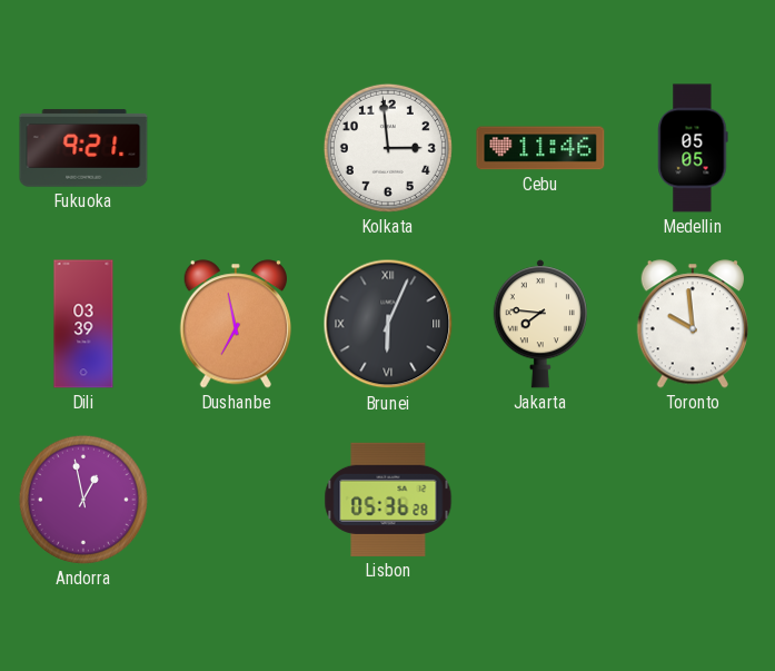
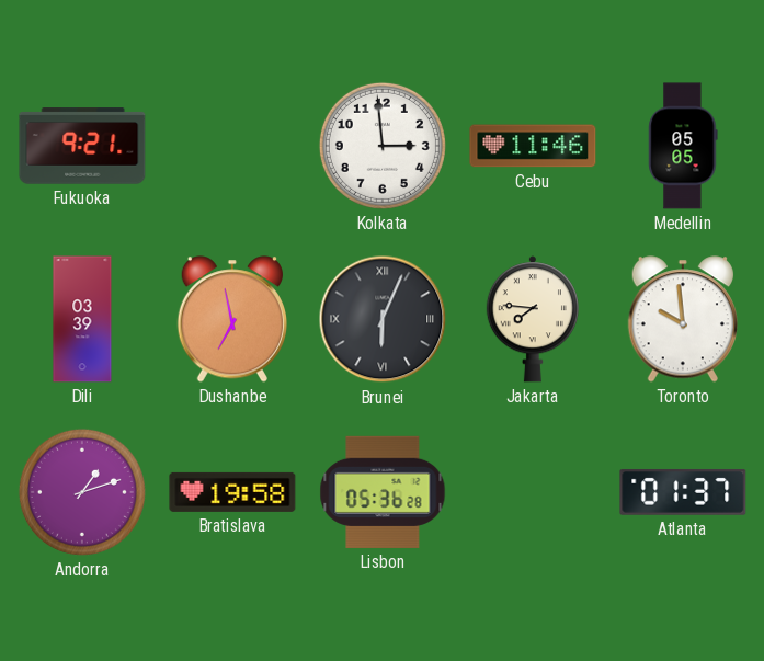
Andorra: 12:58 -> 1:12 (82, 492)
Bratislava: none -> 19:58 (232, 492)
Atlanta: none -> 01:37 (683, 492)
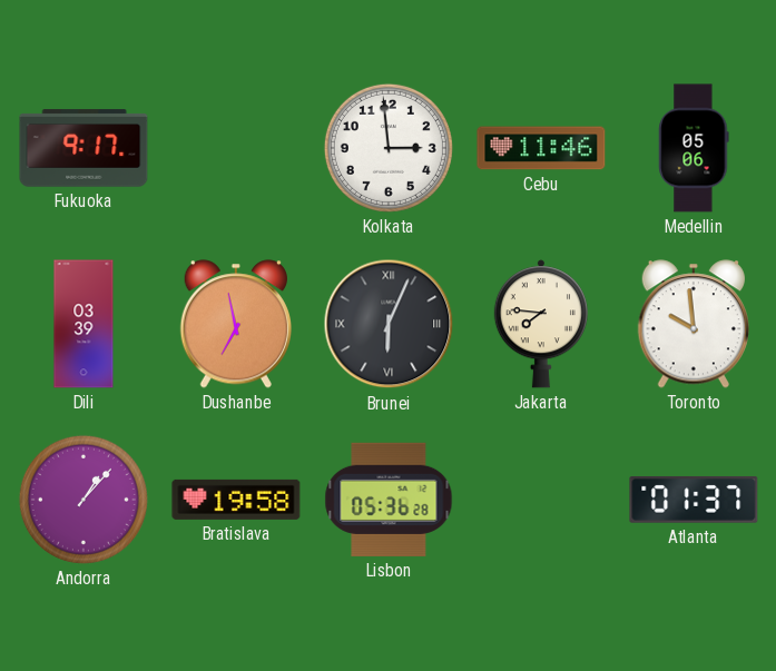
Fukuoka: 9:21 -> 9:17 (84, 148)
Medellin: 05:05 -> 05:06 (694, 148)
Andorra: 1:12 -> 1:07 (84, 500)
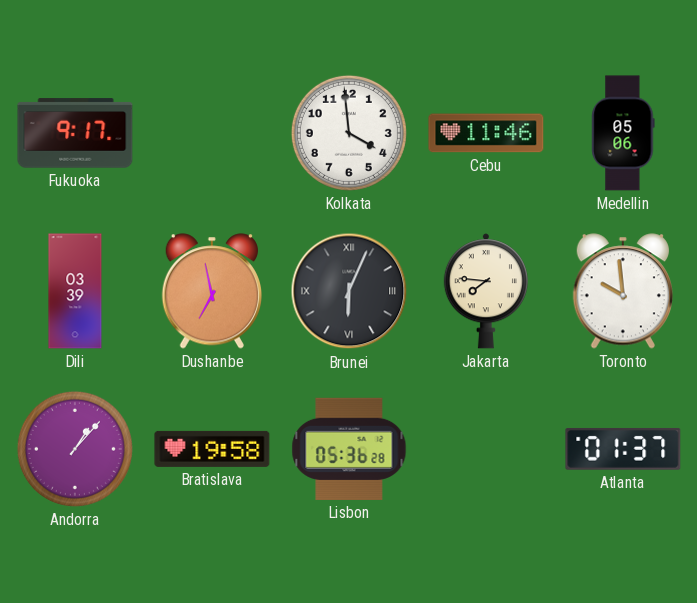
Kolkata: 2:59 -> 3:59 (349, 133)
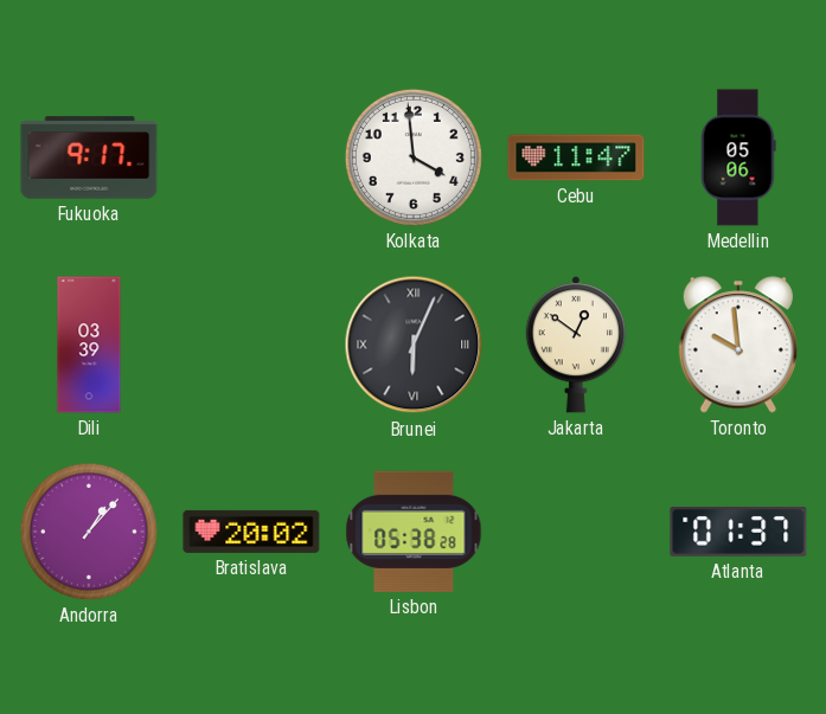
Cebu: 11:46 -> 11:47 (576, 157)
Dushanbe: 6:58 -> none (211, 291)
Jakarta: 7:46 -> 12:51 (576, 345)
Bratislava: 19:58 -> 20:02 (251, 532)
Lisbon: 05:36 -> 05:38 (414, 532)
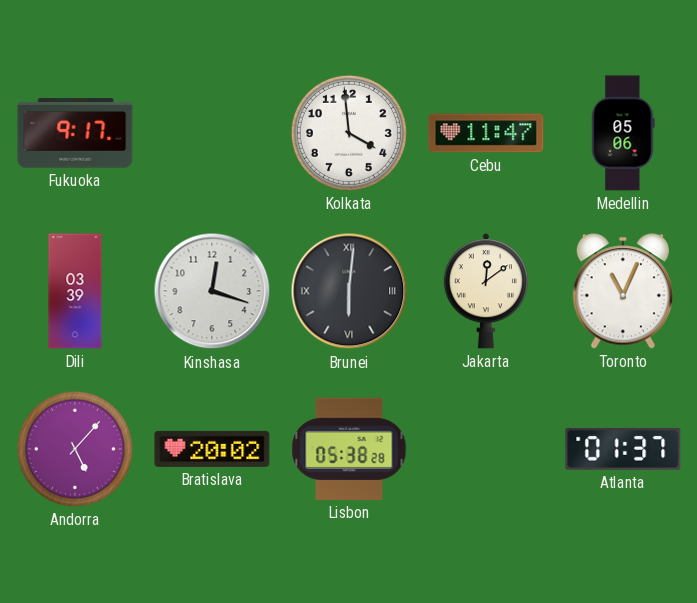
Kinshasa: none -> 12:18 (212, 291)
Brunei: 6:04 -> 6:01 (349, 291)
Jakarta: 12:51 -> 12:09 (486, 291)
Toronto: 9:59 -> 11:04 (622, 291)
Andorra: 1:07 -> 5:07 (75, 449)
